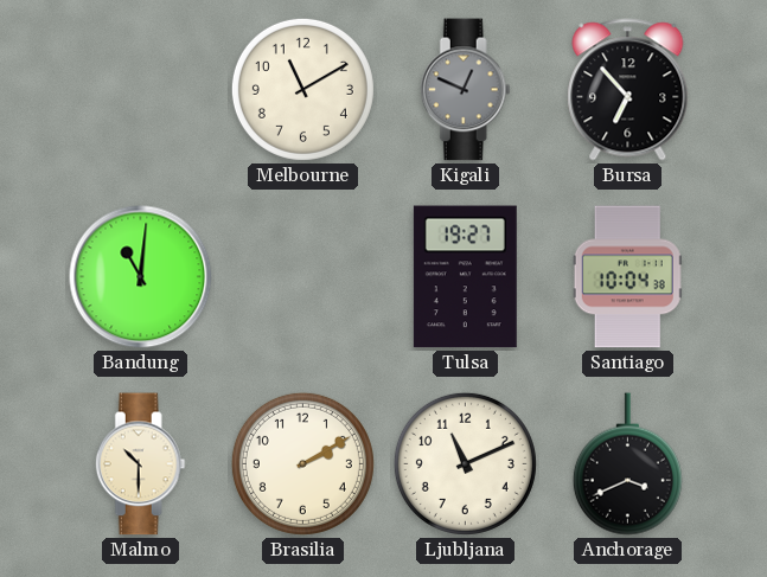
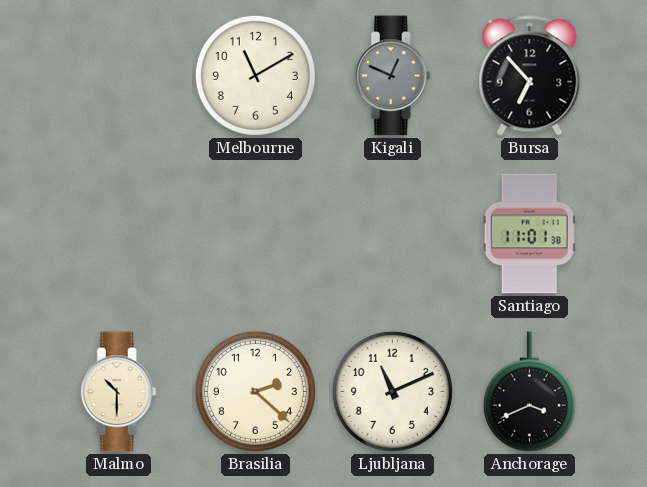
Bandung: 11:01 -> none (141, 277)
Tulsa: 19:27 -> none (465, 277)
Santiago: 10:04 -> 11:01 (529, 234)
Brasilia: 2:10 -> 2:22 (255, 391)
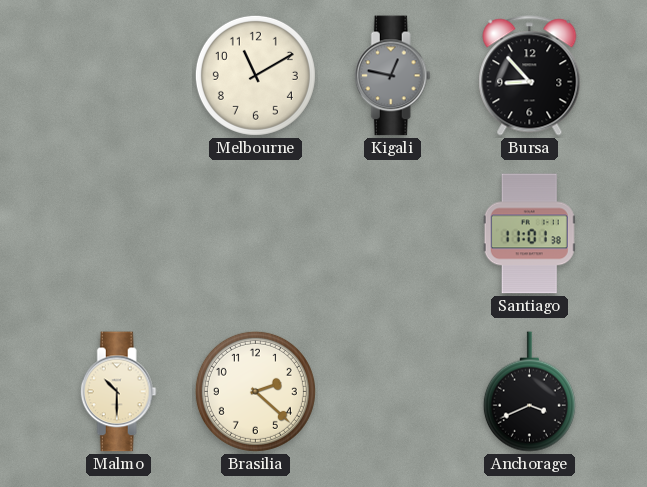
Kigali: 12:49 -> 12:47 (392, 76)
Bursa: 6:53 -> 8:53 (530, 76)
Ljubljana: 11:11 -> none (392, 391)
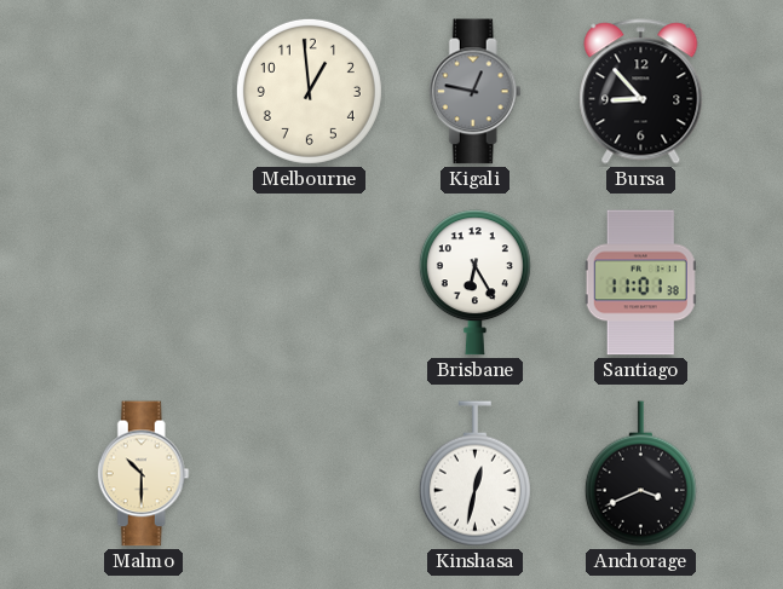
Melbourne: 11:10 -> 12:59 (309, 91)
Brisbane: none -> 6:25 (474, 283)
Brasilia: 2:22 -> none (255, 391)
Kinshasa: none -> 12:32 (474, 474)
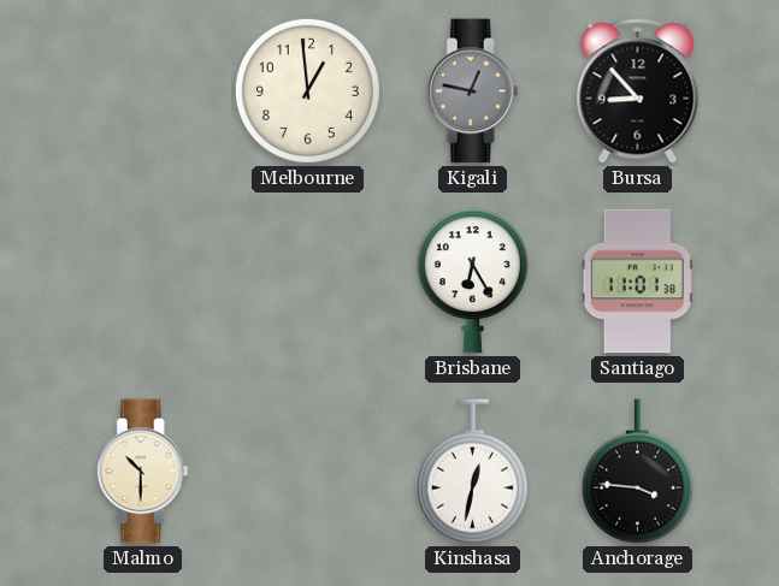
Anchorage: 3:41 -> 3:46 (637, 472)
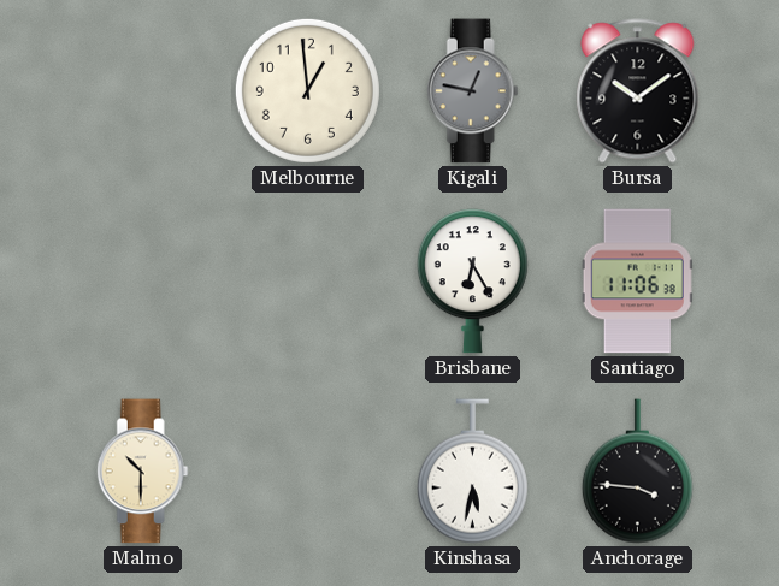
Bursa: 8:53 -> 10:09 (638, 91)
Santiago: 11:01 -> 11:06 (637, 282)
Kinshasa: 12:32 -> 5:32 (472, 472)
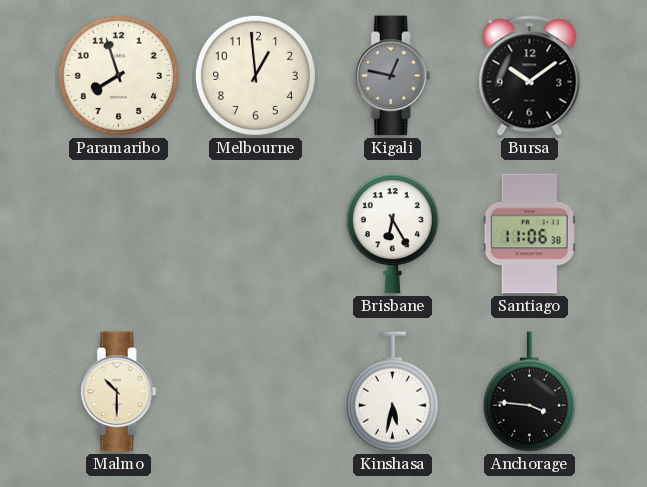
Paramaribo: none -> 7:57 (118, 75)
